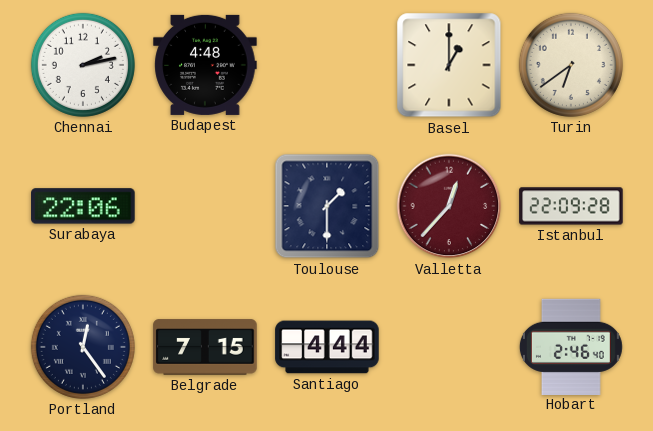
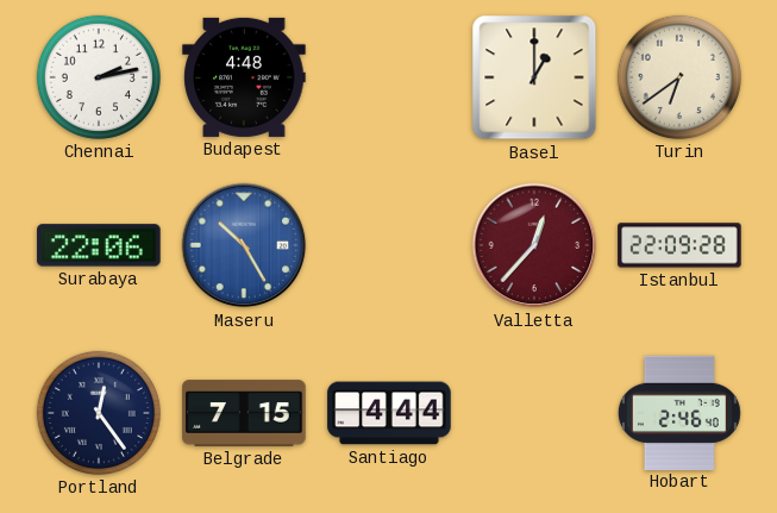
Maseru: none -> 10:25 (244, 245)
Toulouse: 1:30 -> none (327, 206)
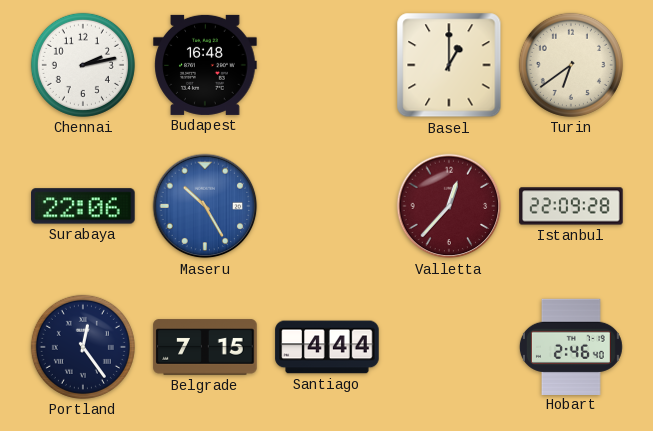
Budapest: 4:48 -> 16:48 (205, 65)
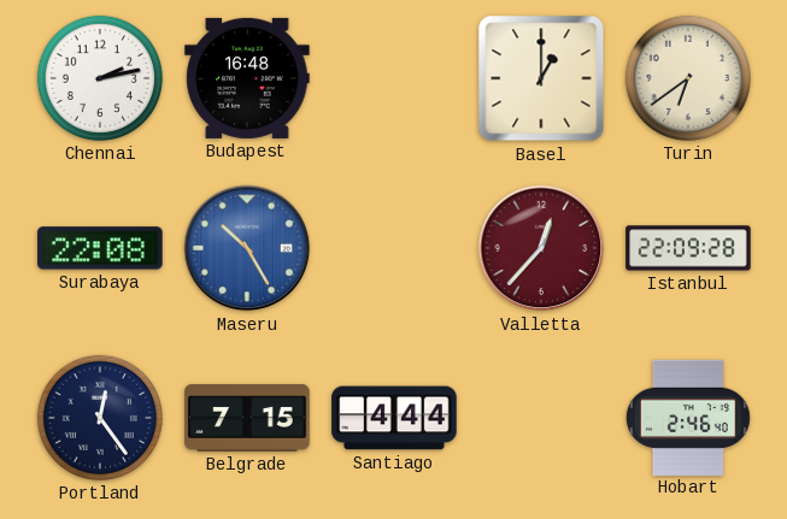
Surabaya: 22:06 -> 22:08 (100, 248)
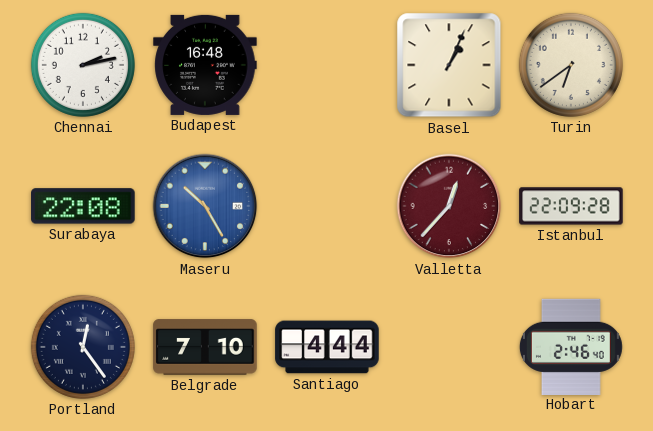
Basel: 1:00 -> 1:04 (449, 65)
Belgrade: 7:15 -> 7:10 (205, 347)
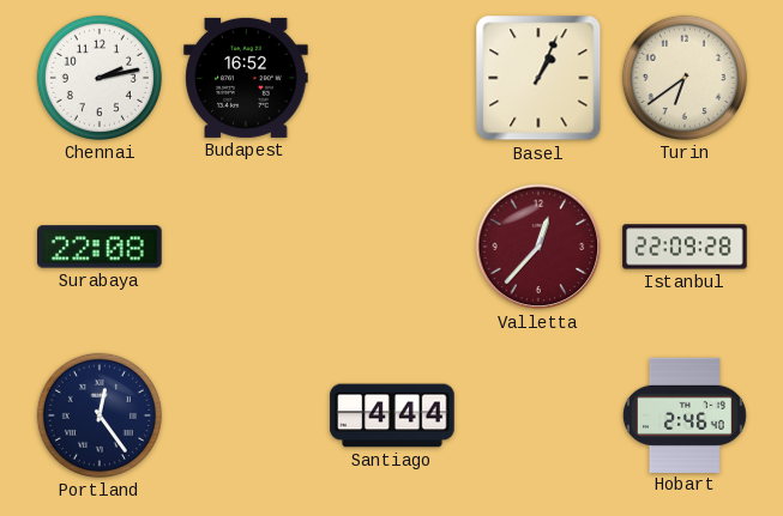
Budapest: 16:48 -> 16:52 (246, 78)
Maseru: 10:25 -> none (205, 206)
Belgrade: 7:10 -> none (205, 347)
